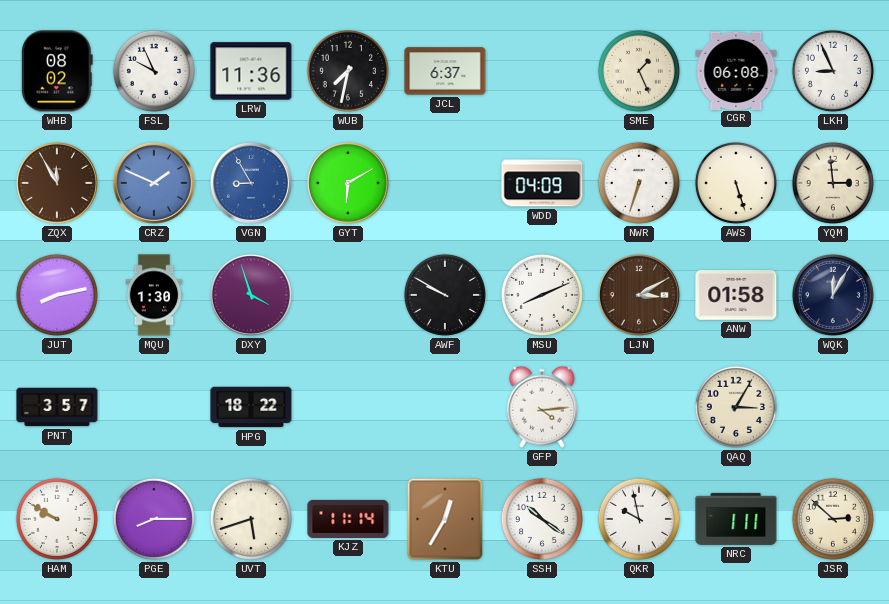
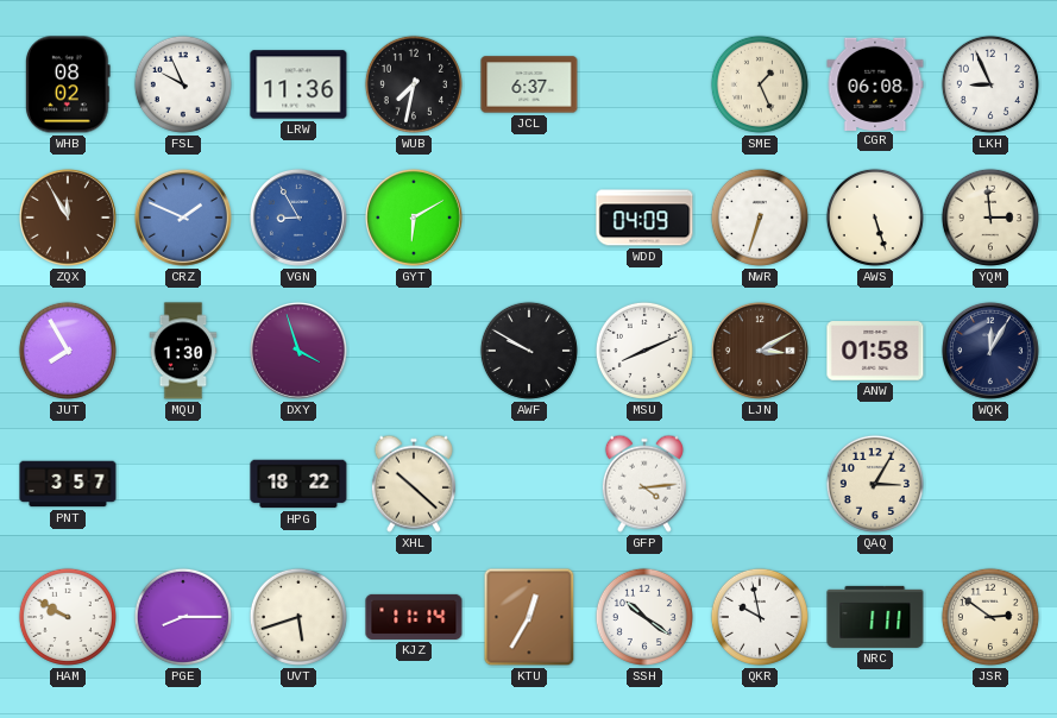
JUT: 8:13 -> 7:55 (68, 351)
XHL: none -> 10:22 (414, 484)
JSR: 2:52 -> 2:51 (990, 617)
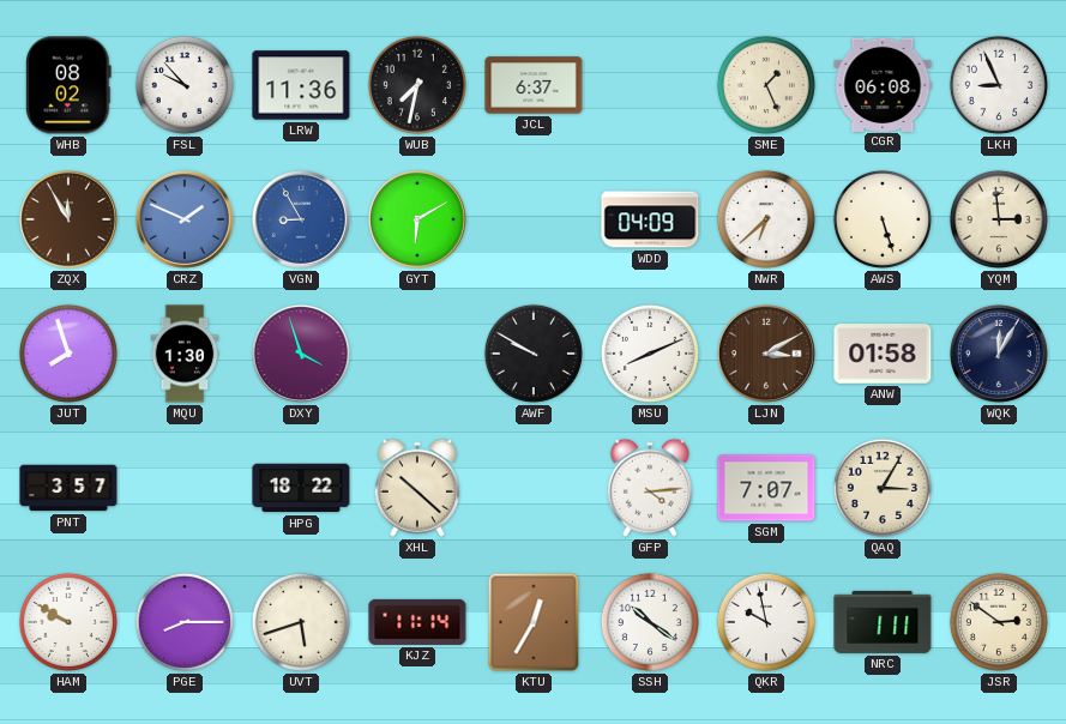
FSL: 9:56 -> 9:53 (185, 85)
NWR: 6:33 -> 6:38 (766, 219)
JUT: 7:55 -> 7:57 (68, 354)
SGM: none -> 7:07 (766, 488)
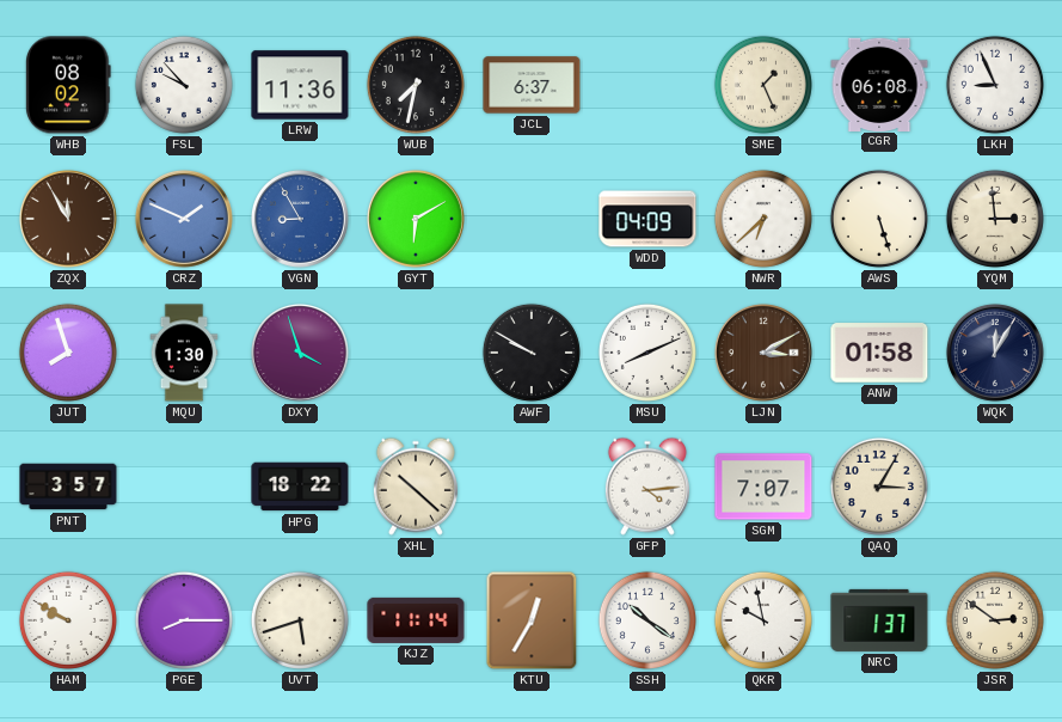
NRC: 1:11 -> 1:37 (879, 620)
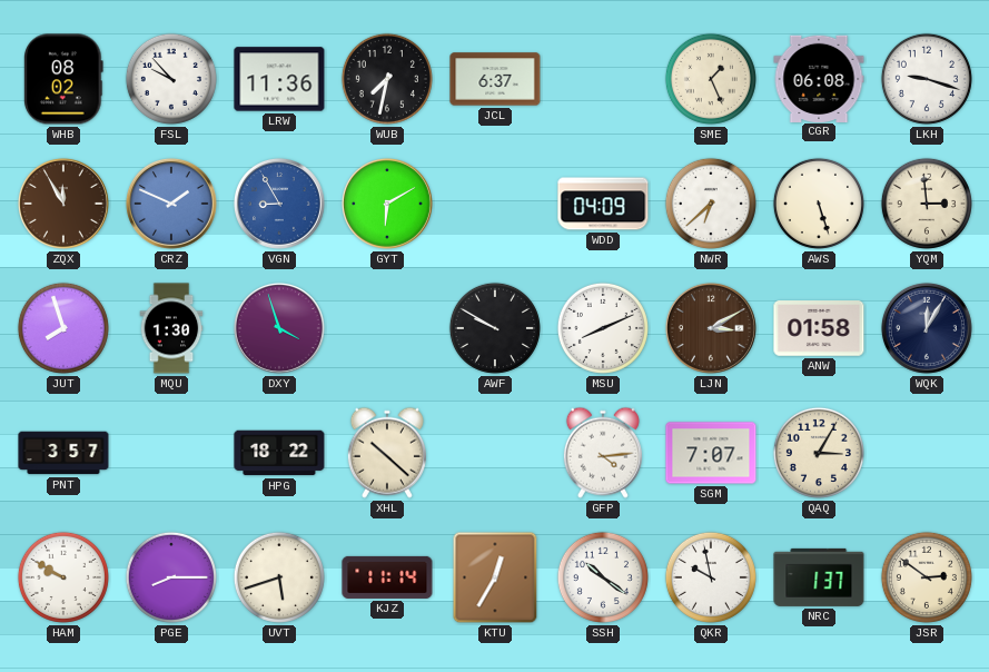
LKH: 8:56 -> 9:18 (927, 79)
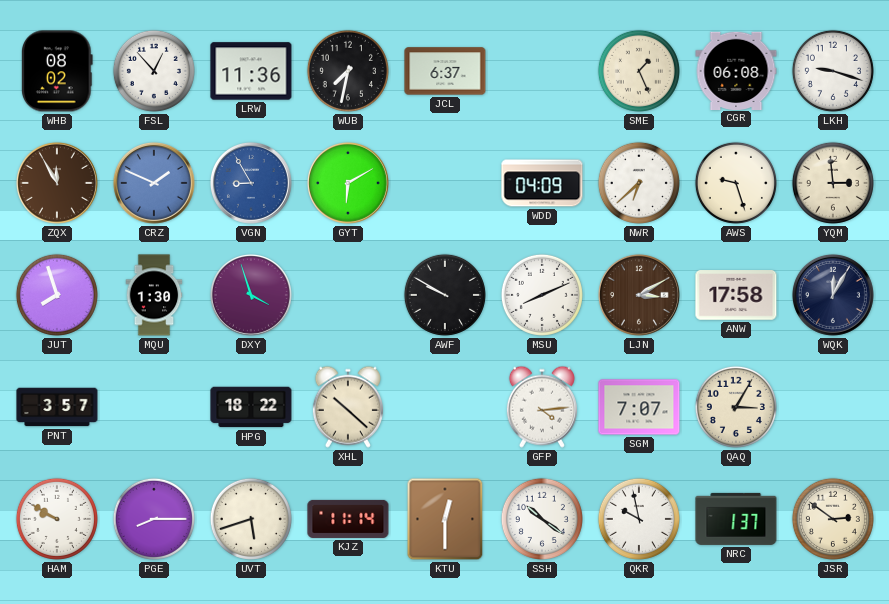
FSL: 9:53 -> 12:53 (154, 71)
AWS: 5:27 -> 9:27 (736, 183)
ANW: 01:58 -> 17:58 (736, 295)
KTU: 12:35 -> 12:30 (445, 519)
